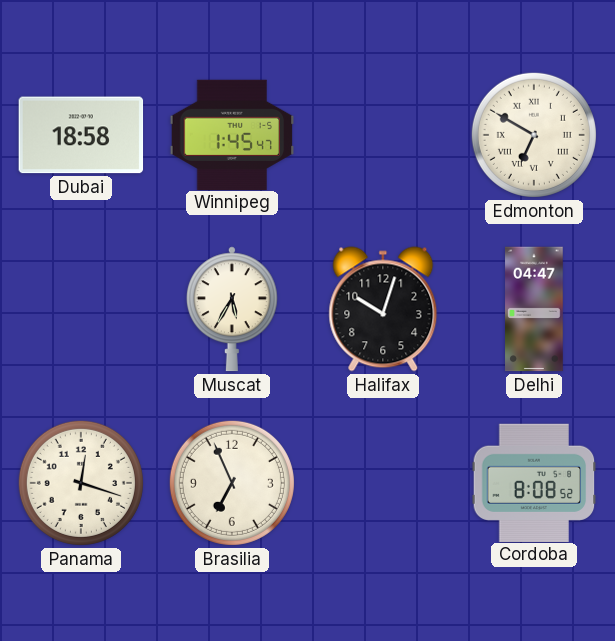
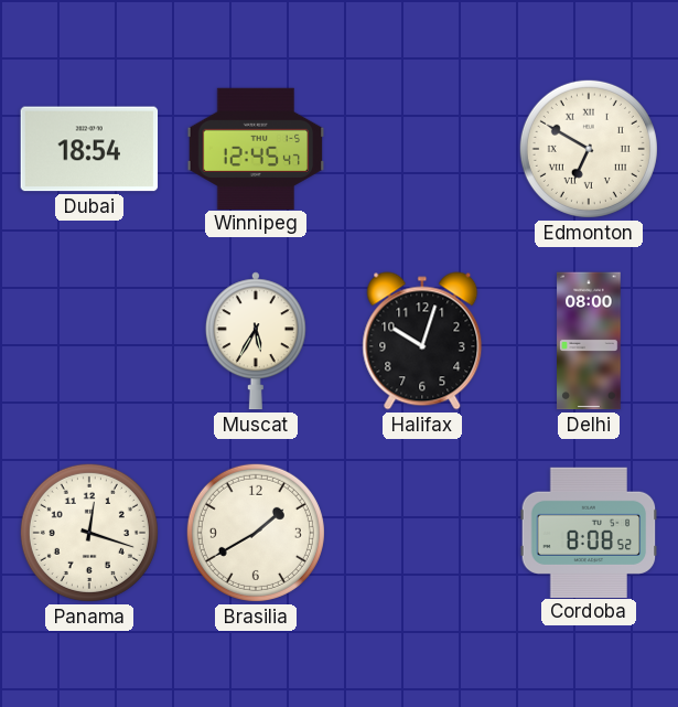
Dubai: 18:58 -> 18:54 (89, 149)
Winnipeg: 1:45 -> 12:45 (256, 148)
Delhi: 04:47 -> 08:00 (589, 341)
Brasilia: 6:56 -> 1:40 (256, 533)
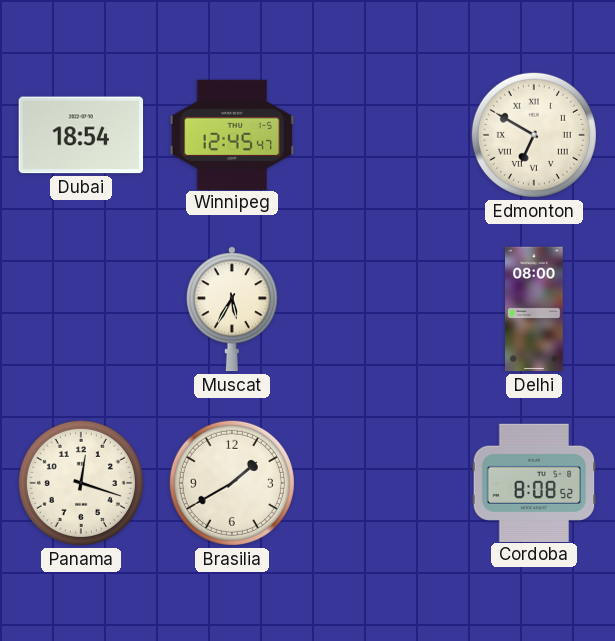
Halifax: 10:03 -> none (422, 341)
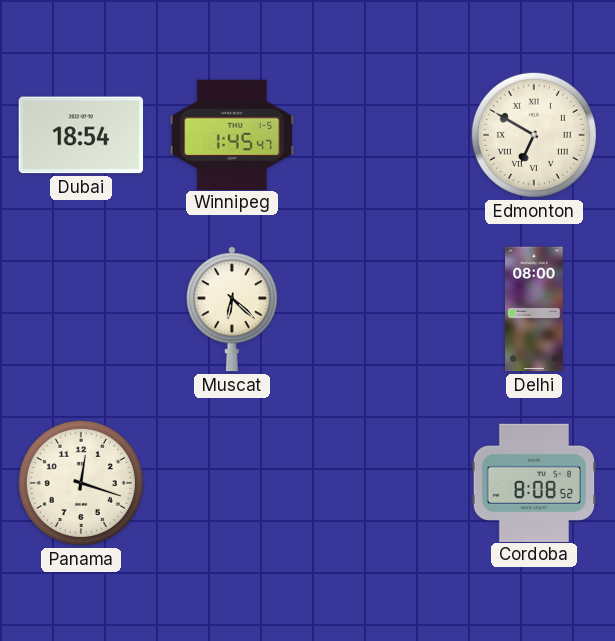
Winnipeg: 12:45 -> 1:45 (232, 134)
Muscat: 5:35 -> 6:22 (232, 309)
Brasilia: 1:40 -> none (232, 483)
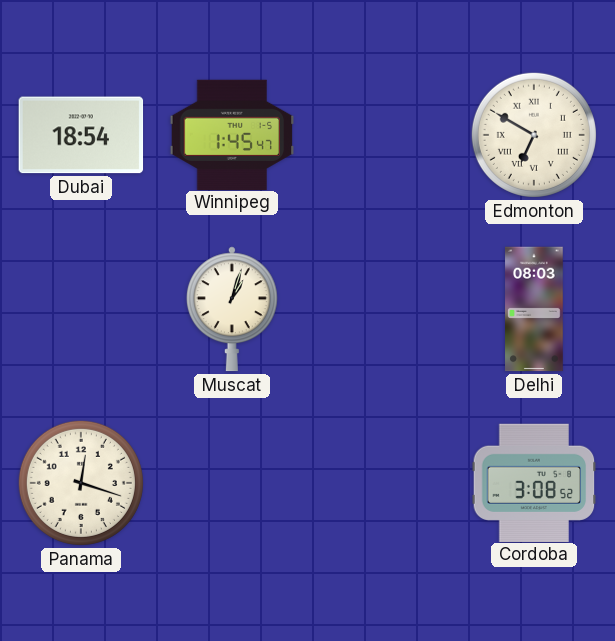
Muscat: 6:22 -> 1:03 (232, 309)
Delhi: 08:00 -> 08:03 (534, 309)
Cordoba: 8:08 -> 3:08 (534, 482)
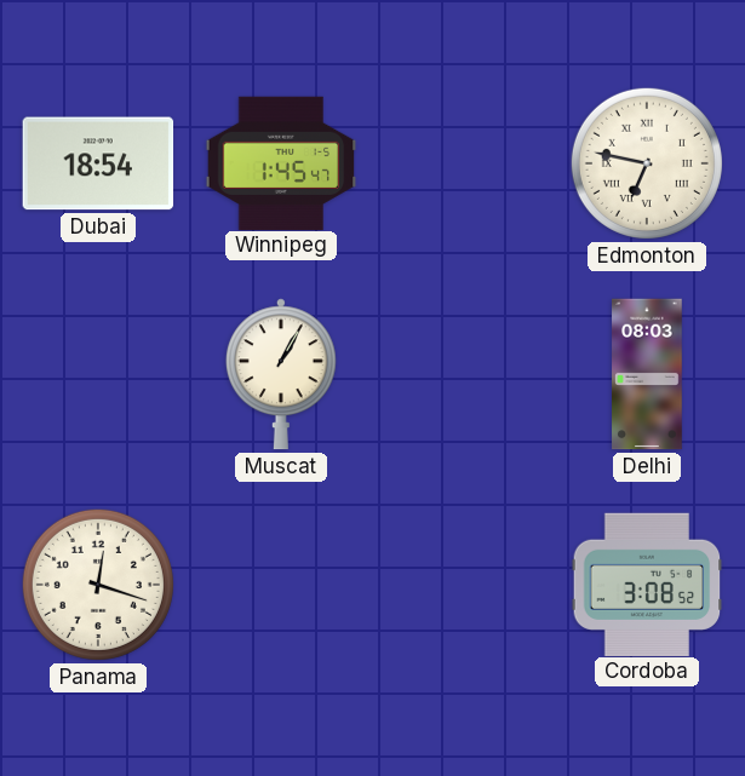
Edmonton: 6:50 -> 6:47 (647, 163)
Muscat: 1:03 -> 1:05 (281, 374)
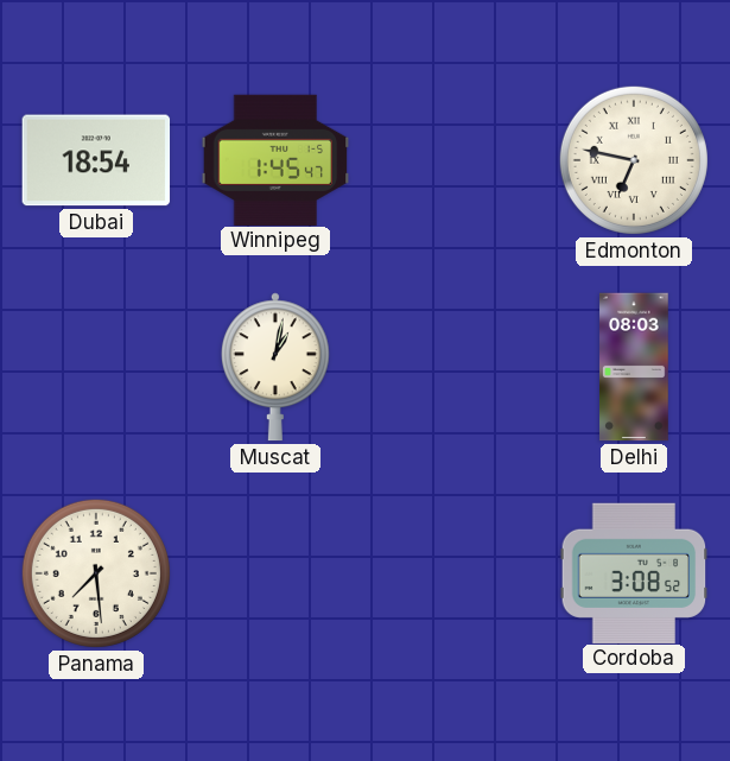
Muscat: 1:05 -> 1:02 (275, 367)
Panama: 12:18 -> 7:29 (96, 573)
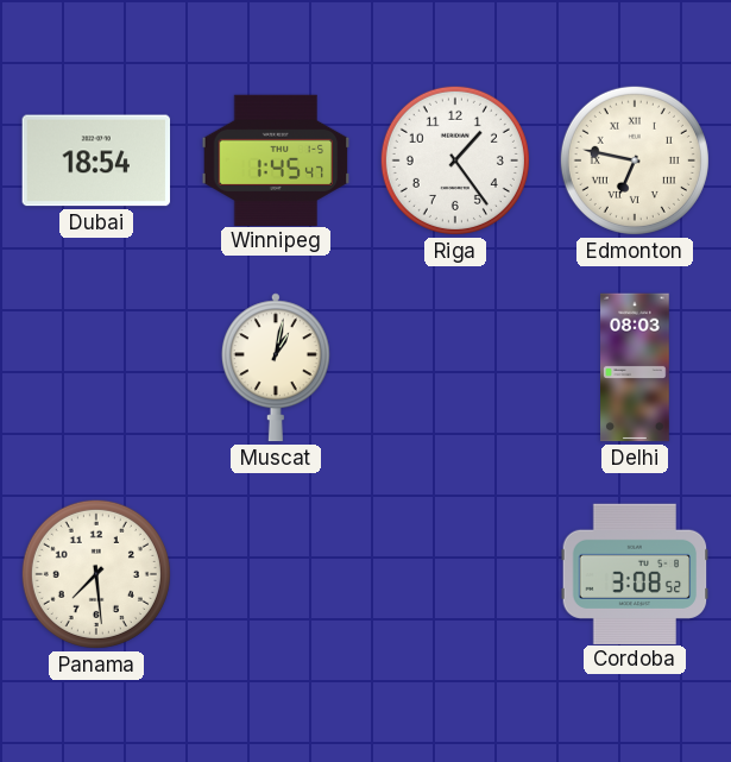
Riga: none -> 1:24 (455, 160)
